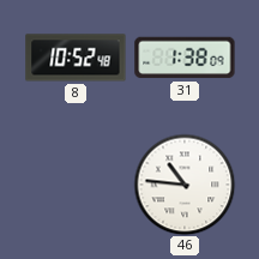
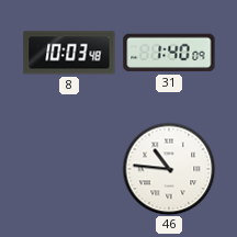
8: 10:52 -> 10:03 (69, 53)
31: 1:38 -> 1:40 (169, 53)
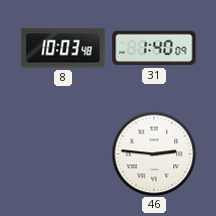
46: 10:46 -> 2:46 (154, 154)
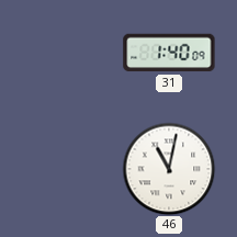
8: 10:03 -> none (63, 48)
46: 2:46 -> 11:02 (169, 169)
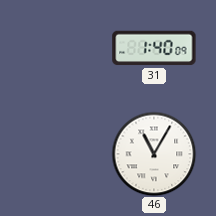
46: 11:02 -> 11:05 (154, 154)
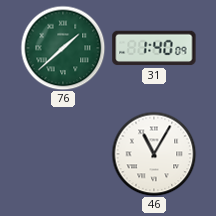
76: none -> 1:38 (63, 48)
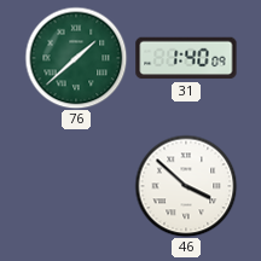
46: 11:05 -> 3:52 (186, 186)
